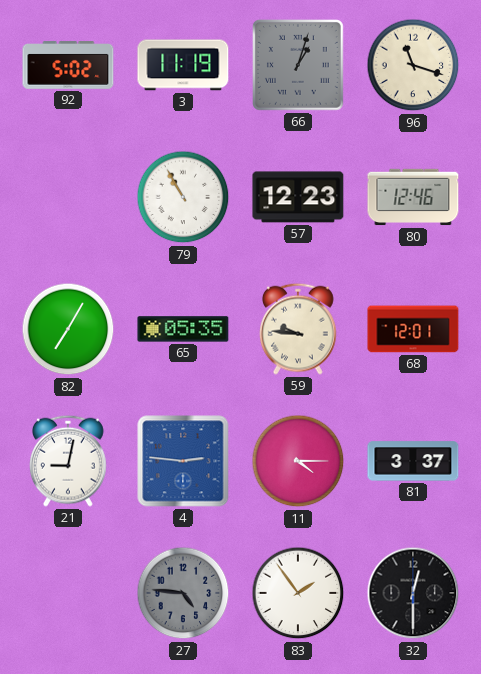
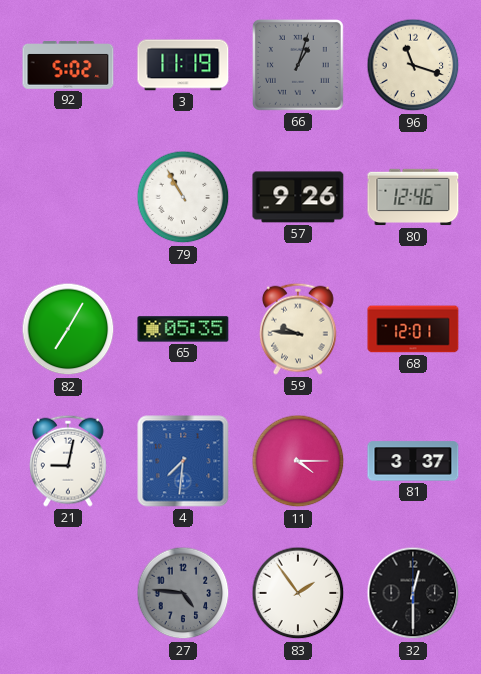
57: 12:23 -> 9:26 (298, 197)
4: 2:46 -> 7:31 (183, 461)
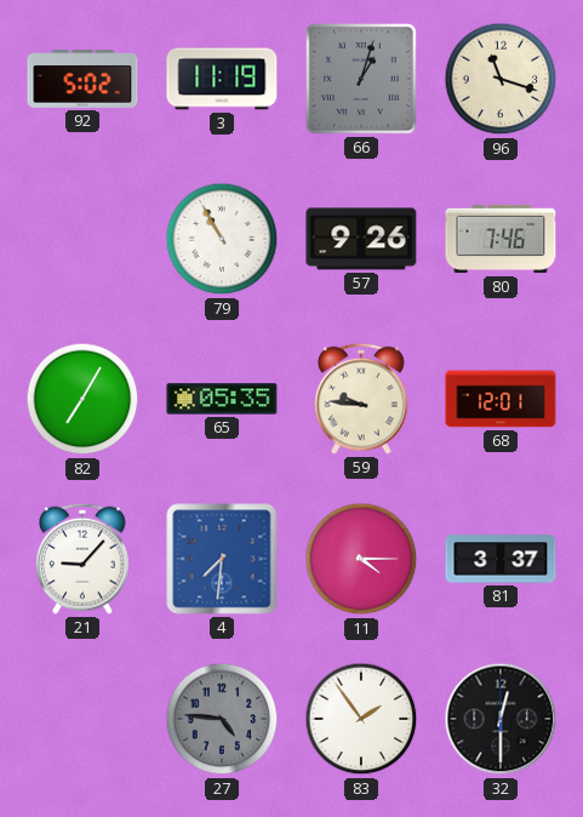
80: 12:46 -> 7:46 (501, 239)
21: 9:02 -> 9:07 (84, 559)
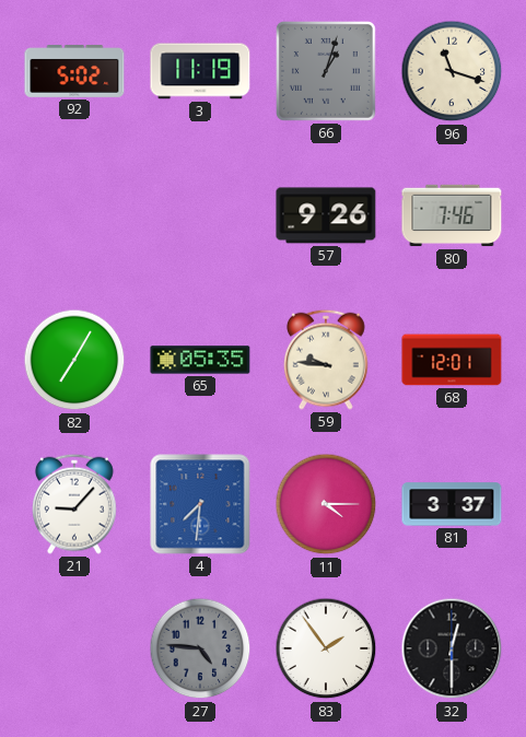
79: 10:55 -> none (222, 239)
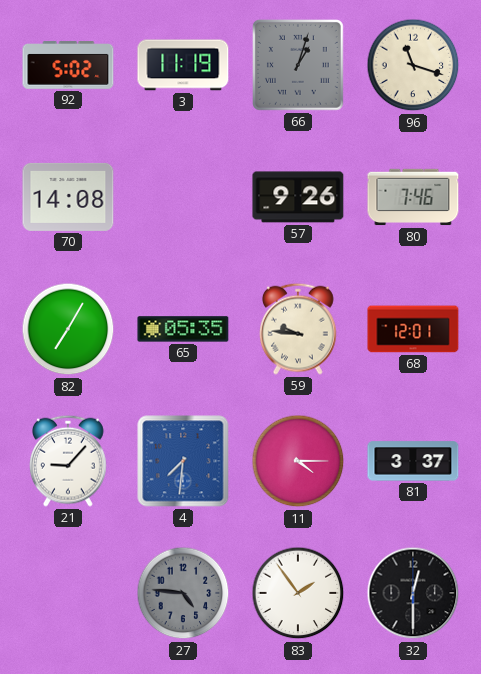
70: none -> 14:08 (68, 197)
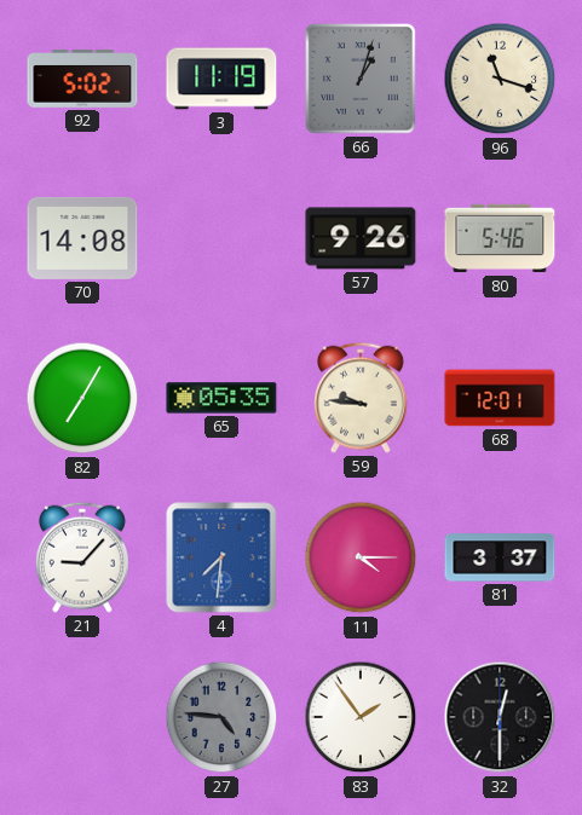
80: 7:46 -> 5:46 (500, 238)
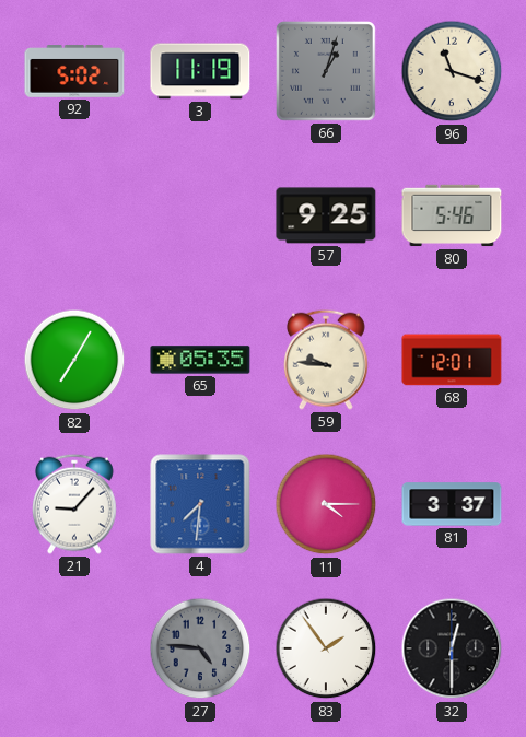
70: 14:08 -> none (82, 238)
57: 9:26 -> 9:25 (326, 215)
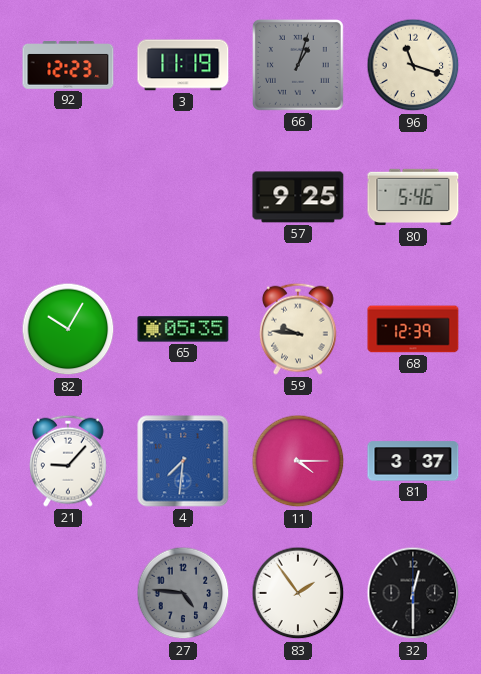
92: 5:02 -> 12:23 (68, 65)
82: 7:05 -> 10:05 (68, 329)
68: 12:01 -> 12:39 (413, 329)
